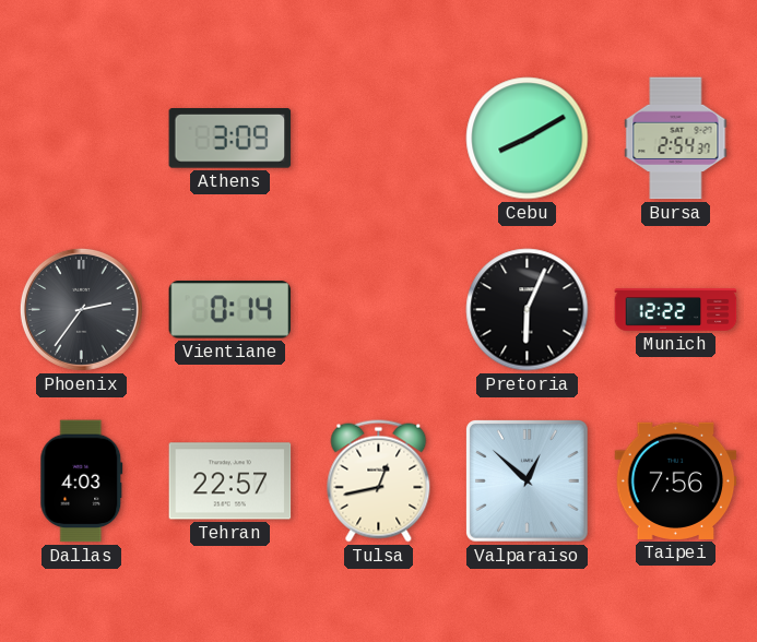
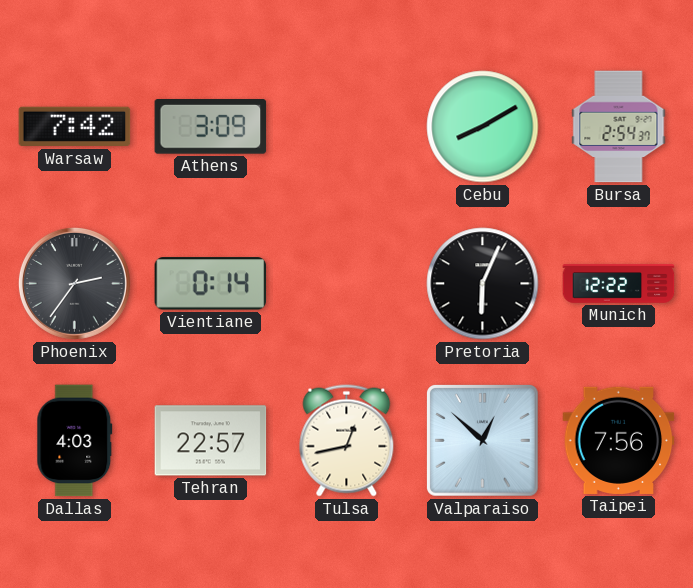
Warsaw: none -> 7:42 (75, 127)
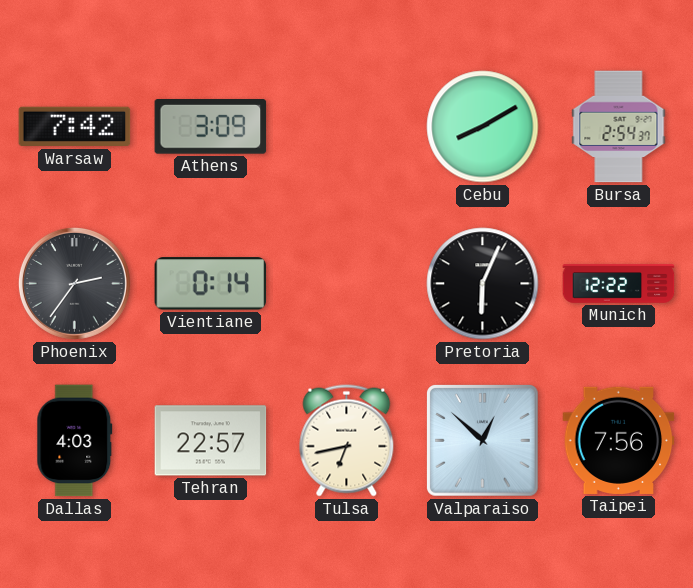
Tulsa: 12:43 -> 6:43 (347, 441)
